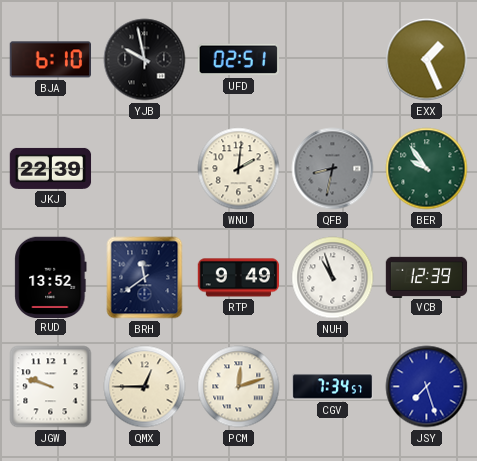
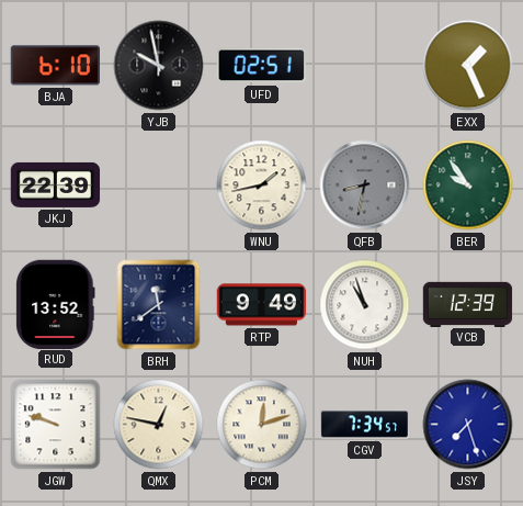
WNU: 2:01 -> 1:43 (262, 185)
QMX: 12:45 -> 12:47 (159, 425)
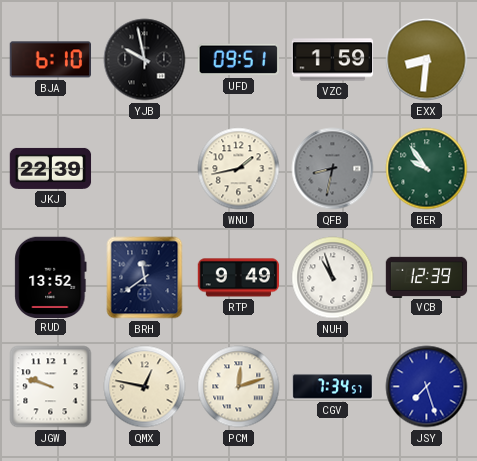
UFD: 02:51 -> 09:51 (238, 60)
VZC: none -> 1:59 (333, 60)
EXX: 1:26 -> 8:31 (427, 60)
